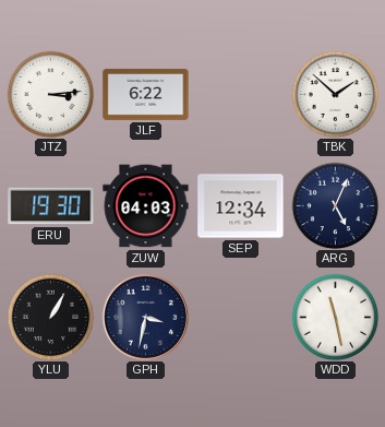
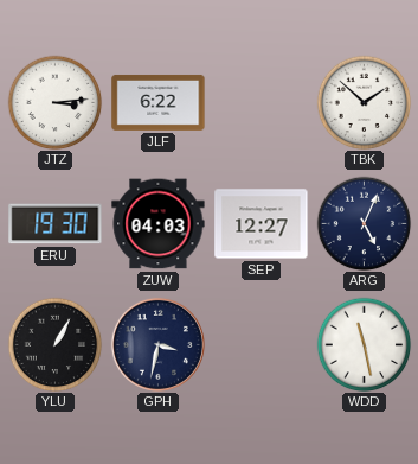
SEP: 12:34 -> 12:27 (262, 224)
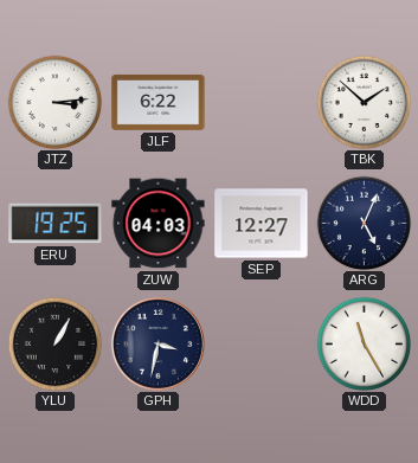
ERU: 19:30 -> 19:25 (56, 224)
WDD: 11:28 -> 11:25 (364, 343)
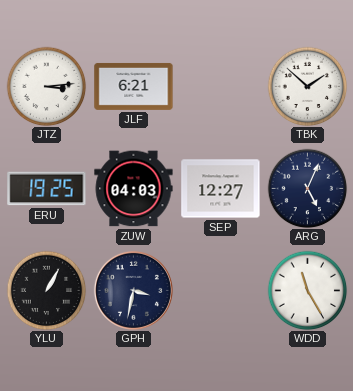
JLF: 6:22 -> 6:21 (134, 86)
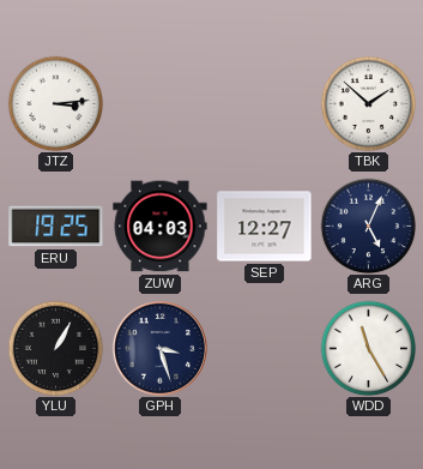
JLF: 6:21 -> none (134, 86)
GPH: 3:32 -> 3:27 (159, 348)
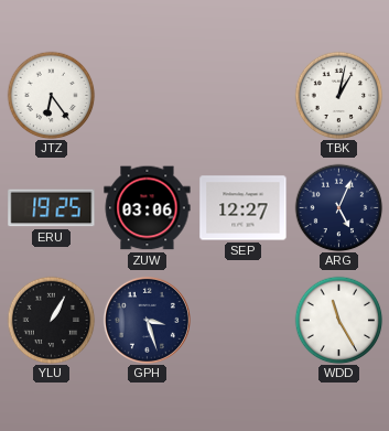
JTZ: 3:14 -> 6:24 (51, 95)
TBK: 1:52 -> 1:02 (338, 95)
ZUW: 04:03 -> 03:06 (148, 208)
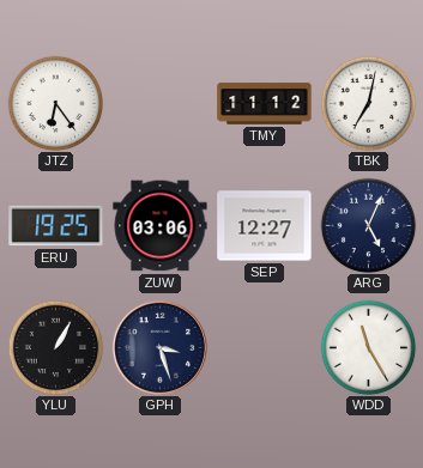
TMY: none -> 11:12 (265, 104)
TBK: 1:02 -> 7:02 (368, 103)
